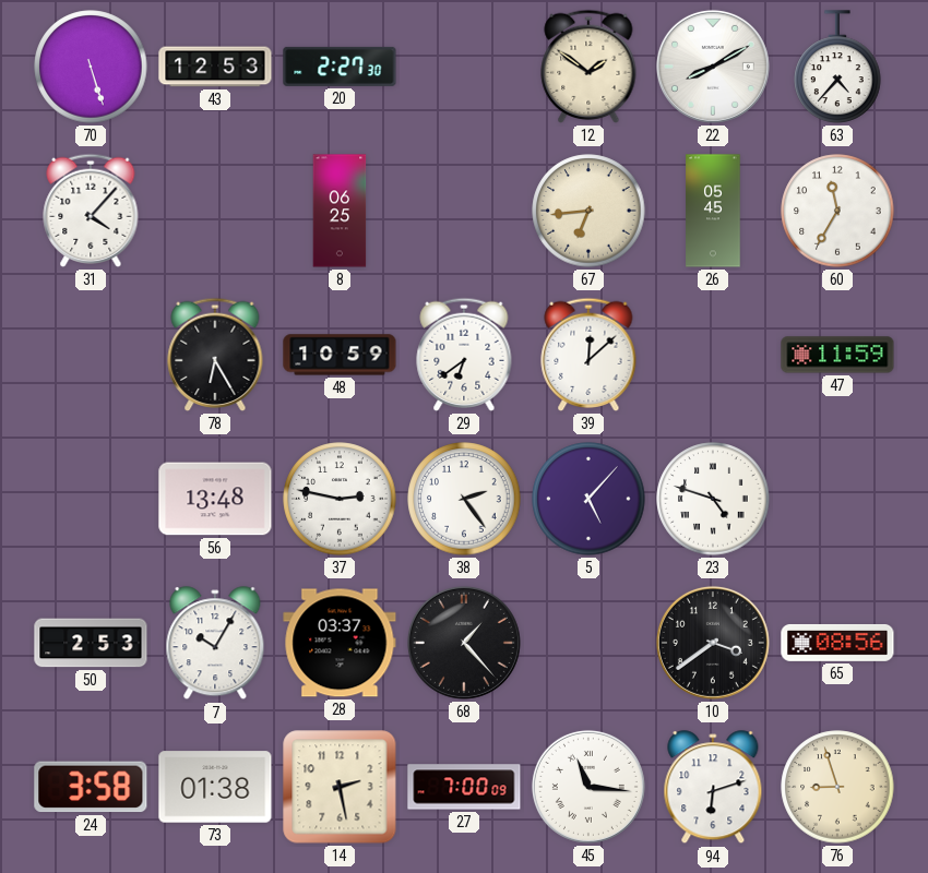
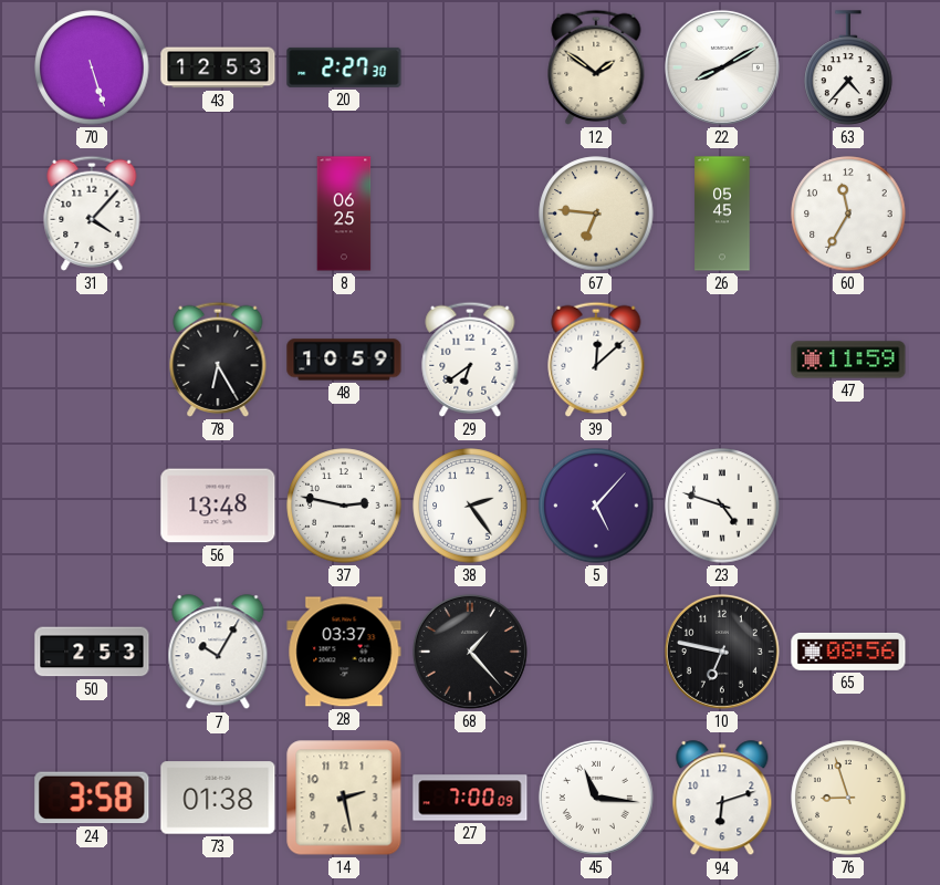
67: 6:44 -> 6:46 (596, 214)
10: 3:39 -> 6:47 (722, 652)
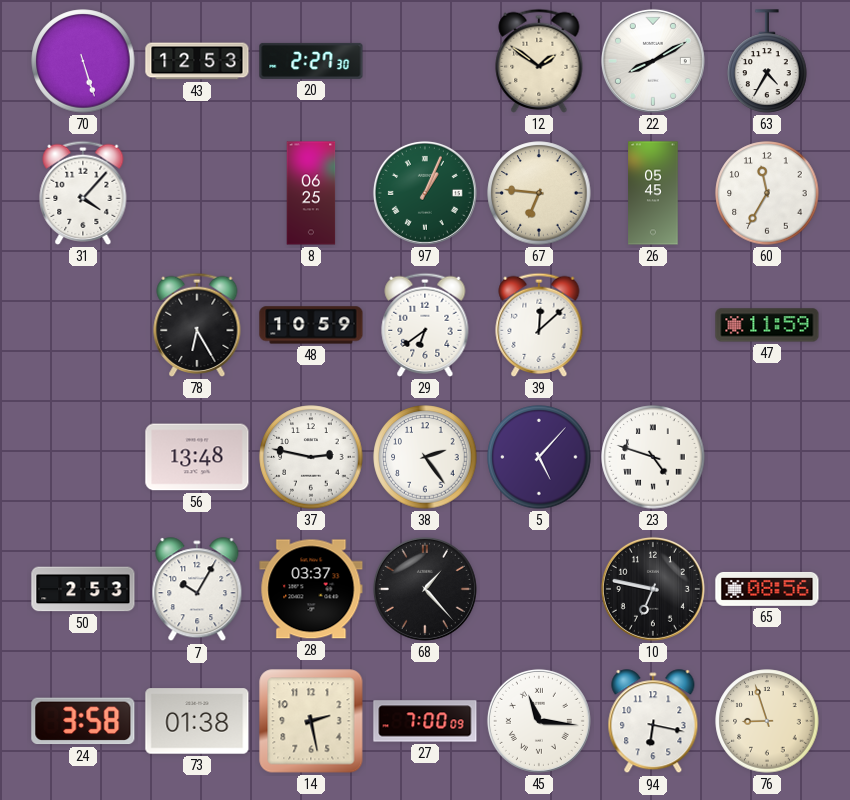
63: 4:37 -> 4:35 (767, 61)
97: none -> 1:04 (425, 193)
94: 6:12 -> 6:17 (653, 722)
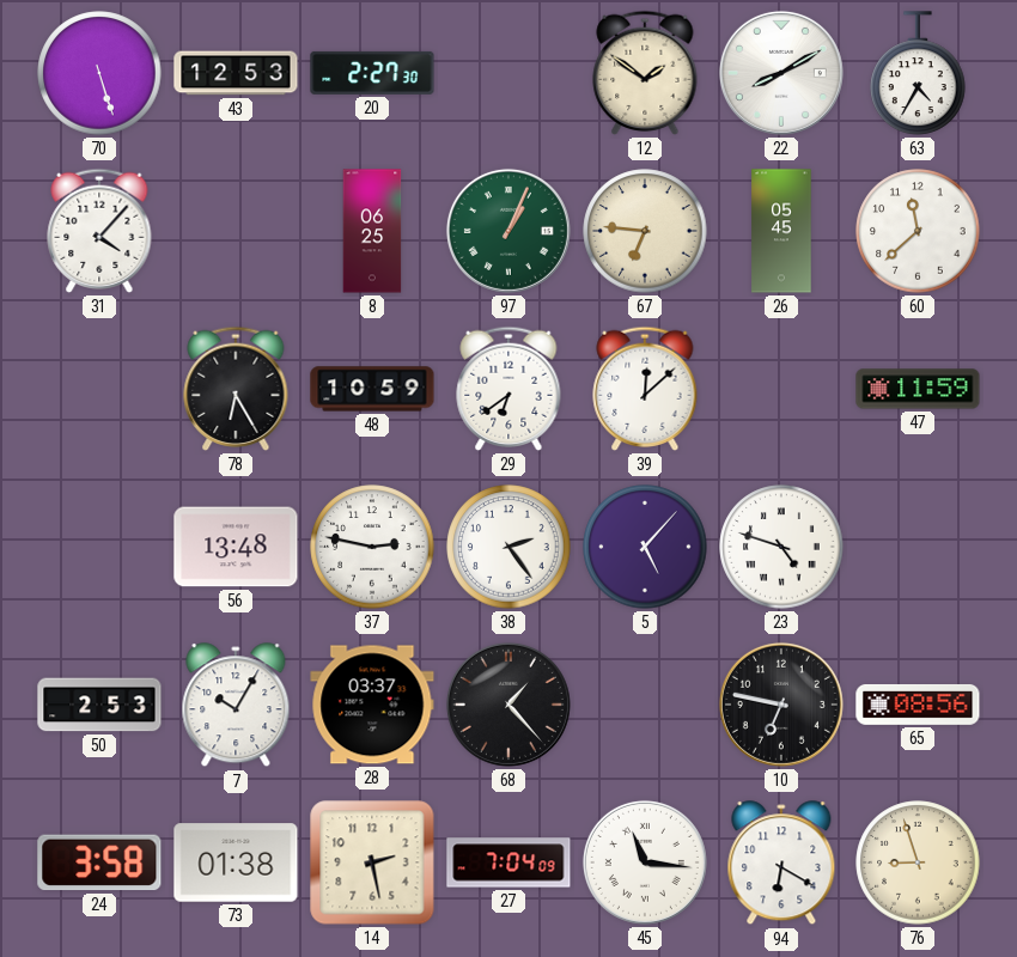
60: 11:35 -> 11:38 (918, 231)
27: 7:00 -> 7:04 (508, 862)
94: 6:17 -> 6:20 (781, 864)
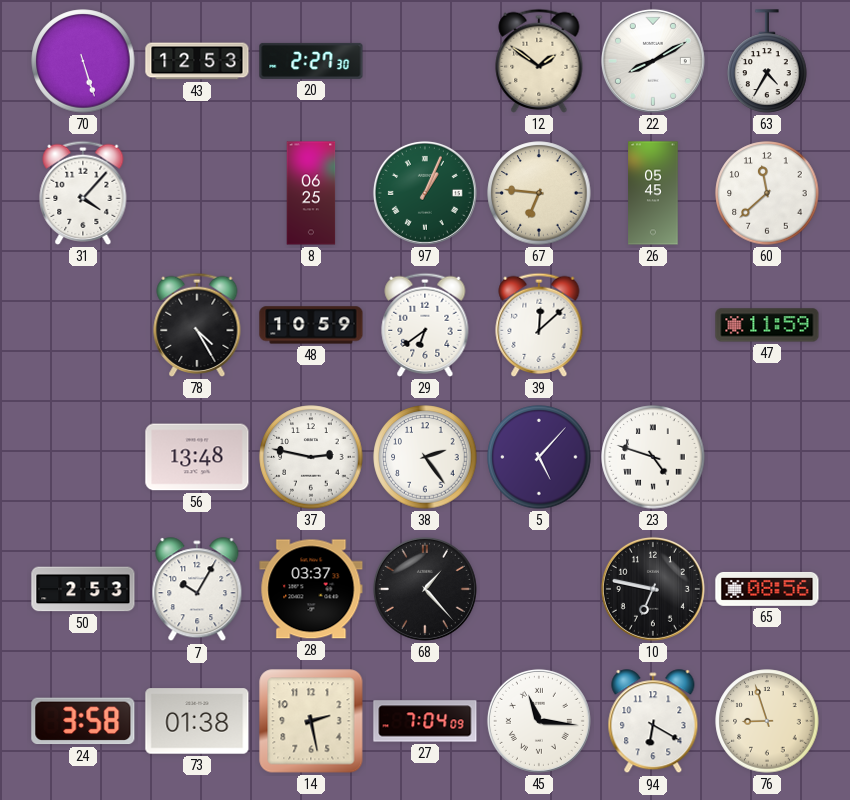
78: 6:25 -> 4:25 (197, 325)
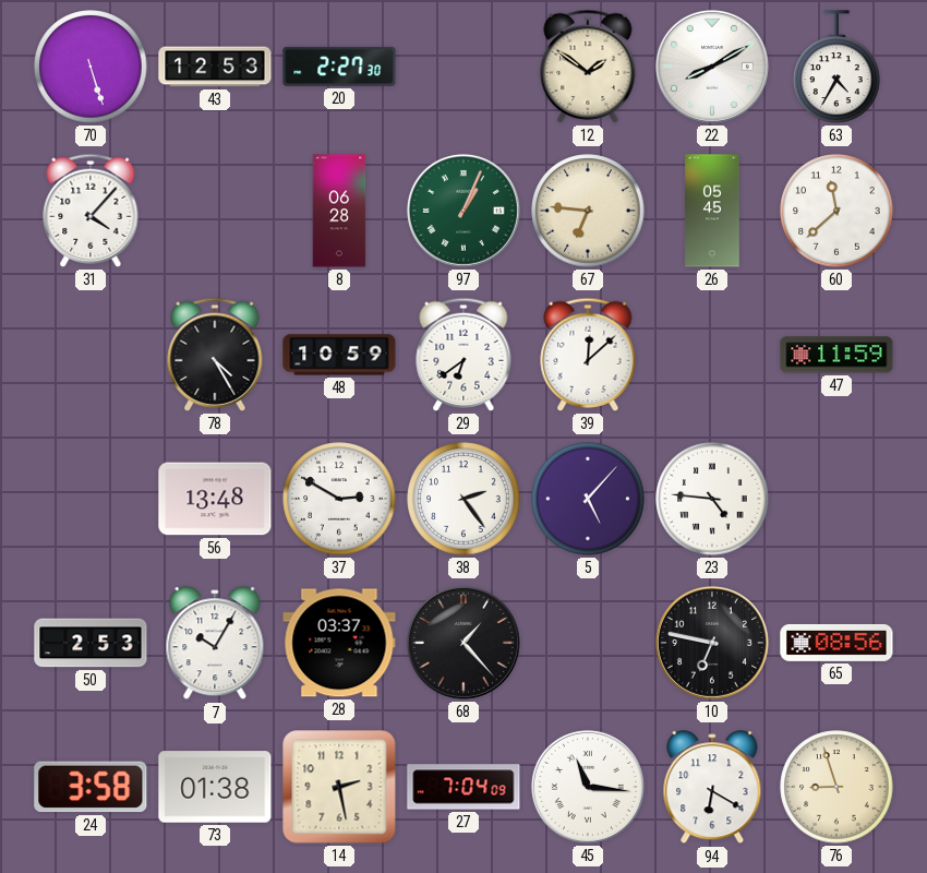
8: 06:25 -> 06:28 (339, 211)
37: 2:47 -> 2:50 (339, 499)
23: 4:48 -> 4:46 (712, 499)
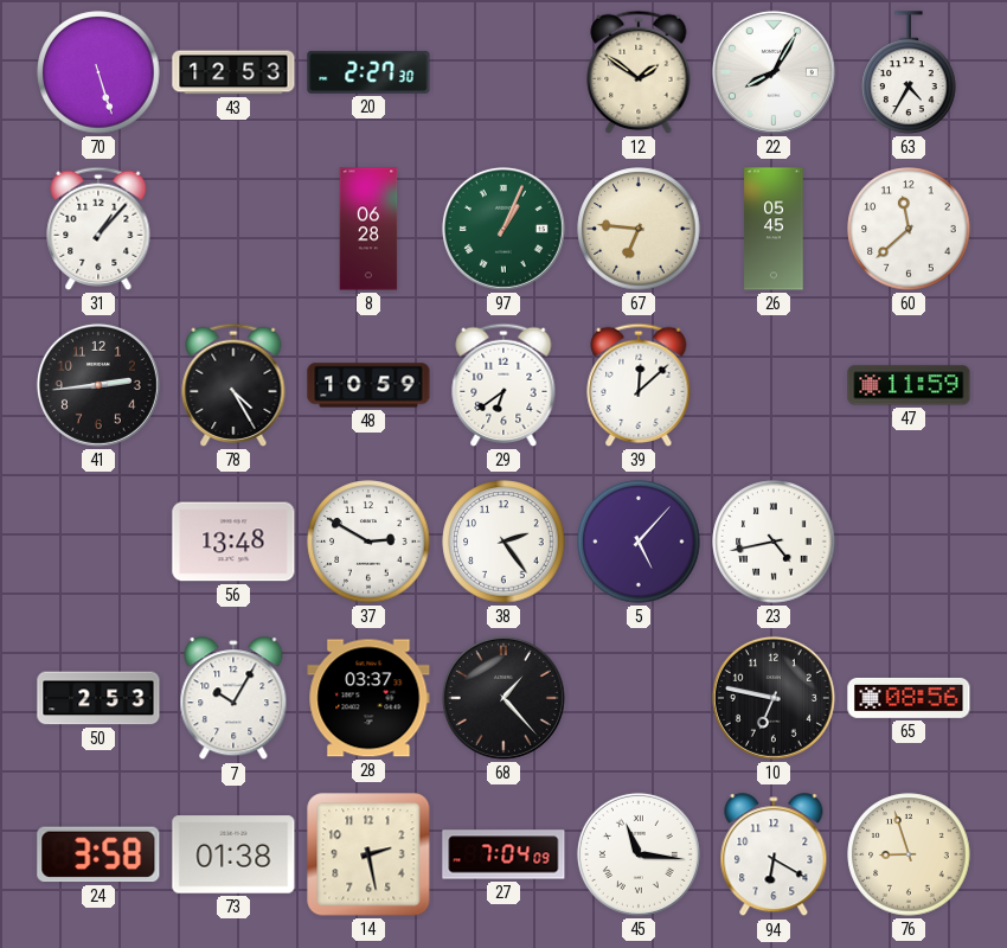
22: 8:10 -> 8:05 (774, 72)
31: 4:07 -> 1:07 (98, 229)
41: none -> 2:44 (98, 385)
23: 4:46 -> 4:43 (774, 542)
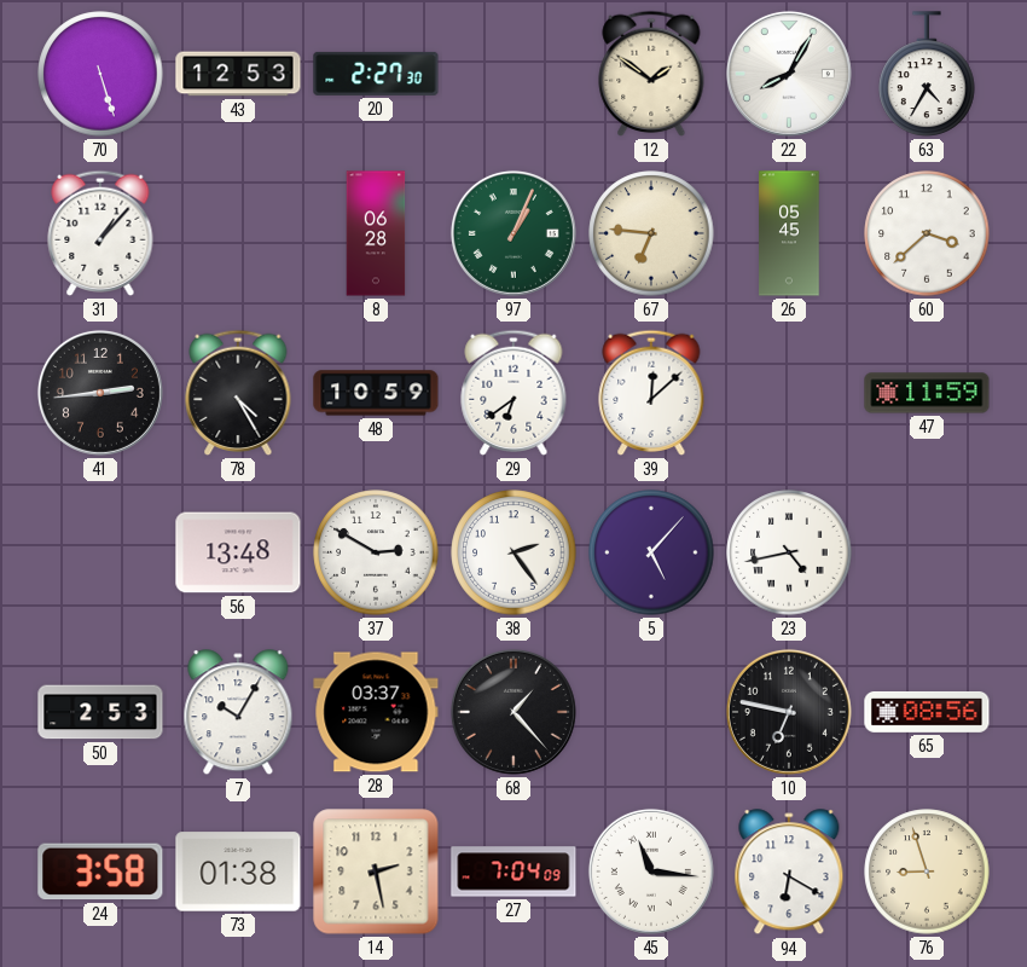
60: 11:38 -> 3:38 (927, 233)
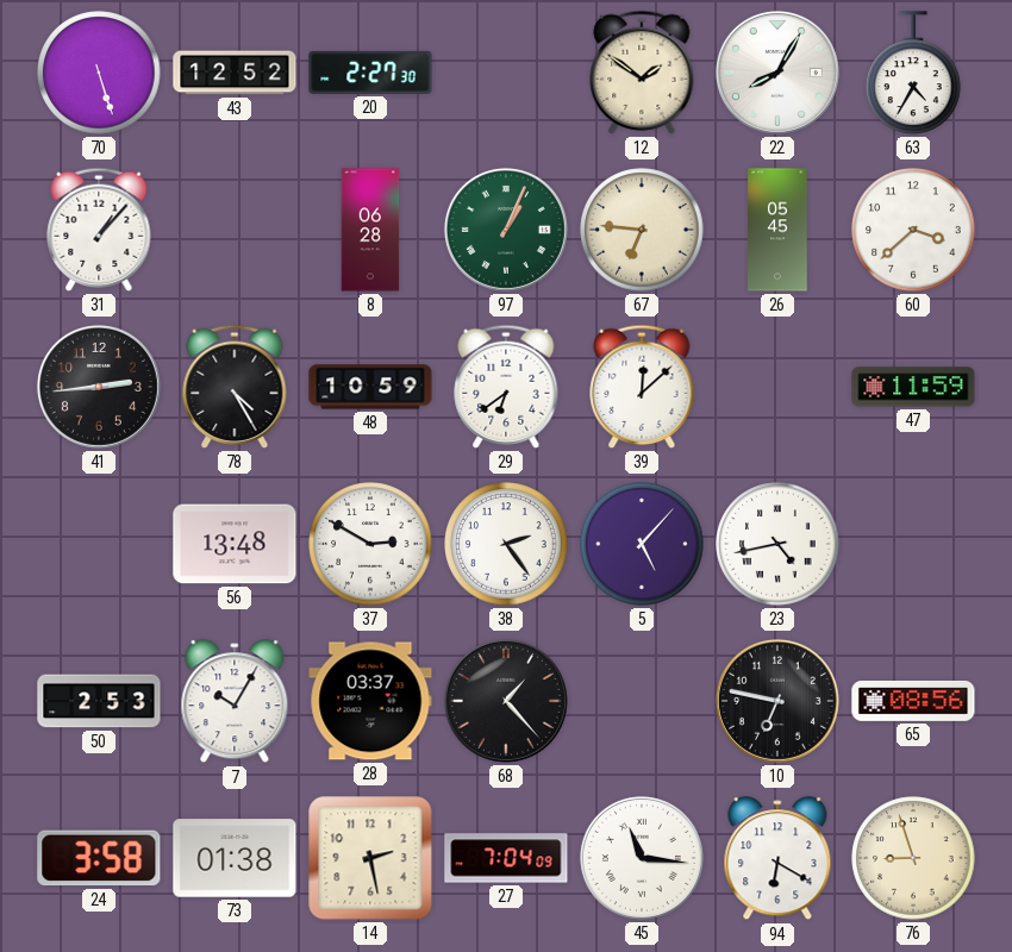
43: 12:53 -> 12:52 (235, 73)
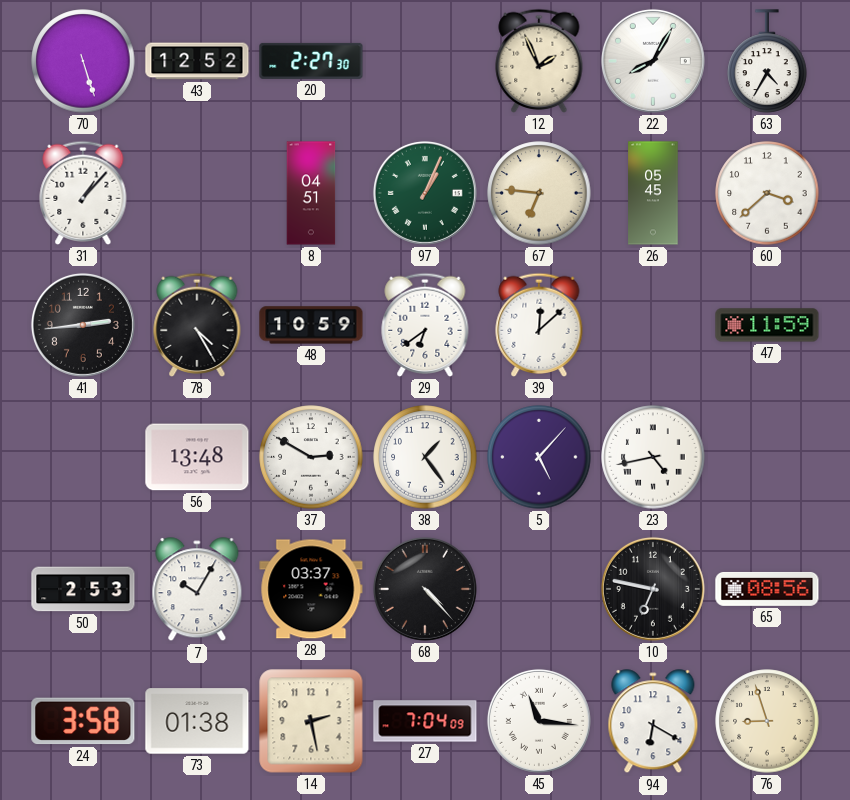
12: 1:51 -> 1:56 (539, 61)
8: 06:28 -> 04:51 (311, 193)
38: 2:24 -> 1:24 (425, 457)
68: 1:23 -> 4:23 (425, 589)
